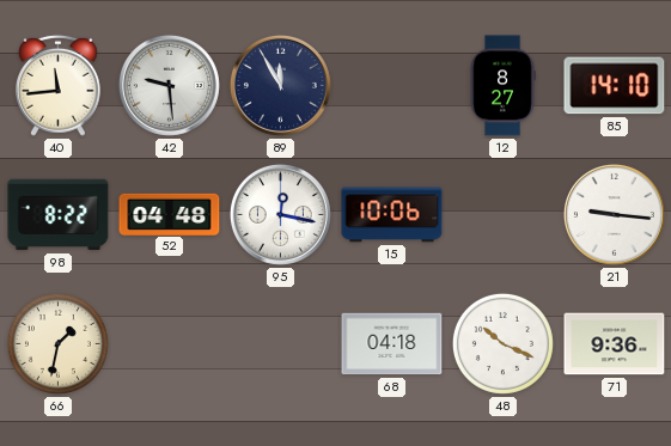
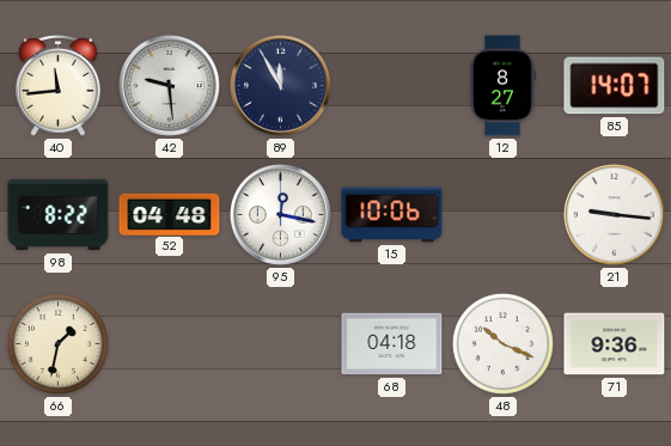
85: 14:10 -> 14:07 (615, 86)
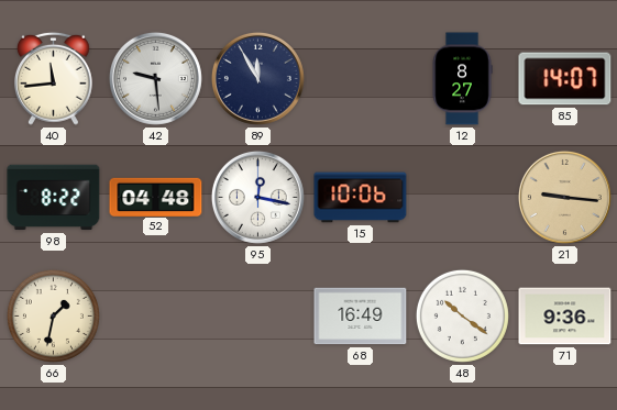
21 dial: white -> champagne (564, 197)
68: 04:18 -> 16:49 (361, 317)
48: 10:19 -> 10:21 (462, 315)
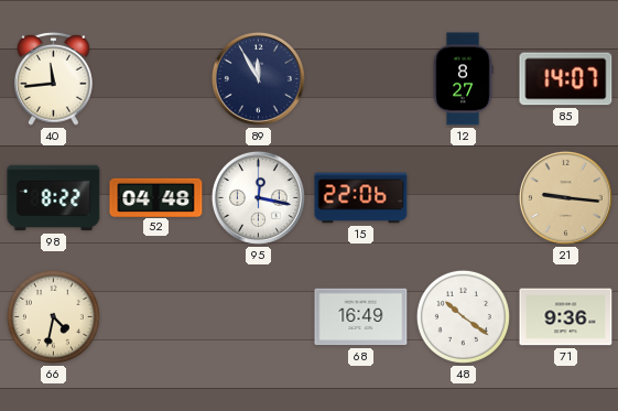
42: 9:29 -> none (155, 78)
15: 10:06 -> 22:06 (361, 198)
66: 1:32 -> 4:32 (53, 316)
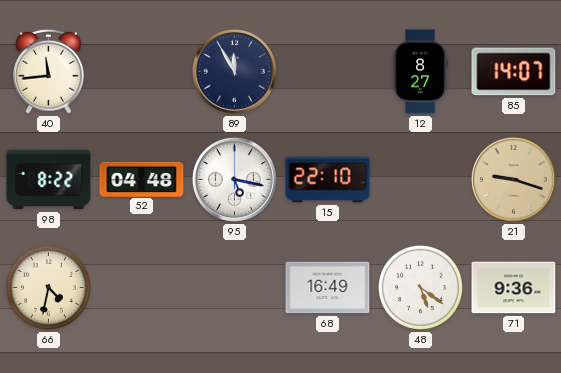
95: 12:17 -> 5:17 (234, 179)
15: 22:06 -> 22:10 (328, 180)
21: 9:16 -> 9:18 (513, 179)
48: 10:21 -> 5:21 (420, 287)
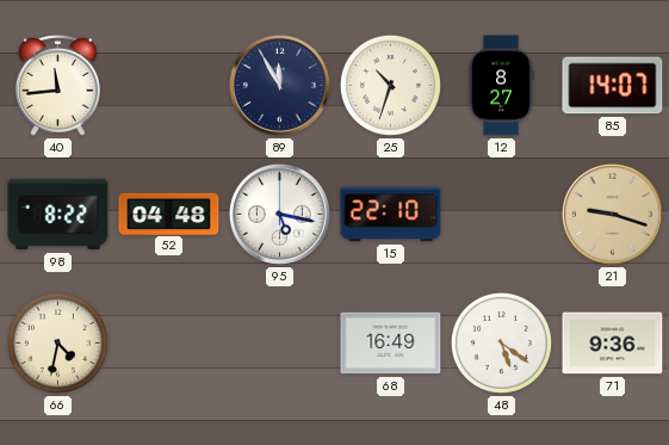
25: none -> 10:33 (390, 85)
